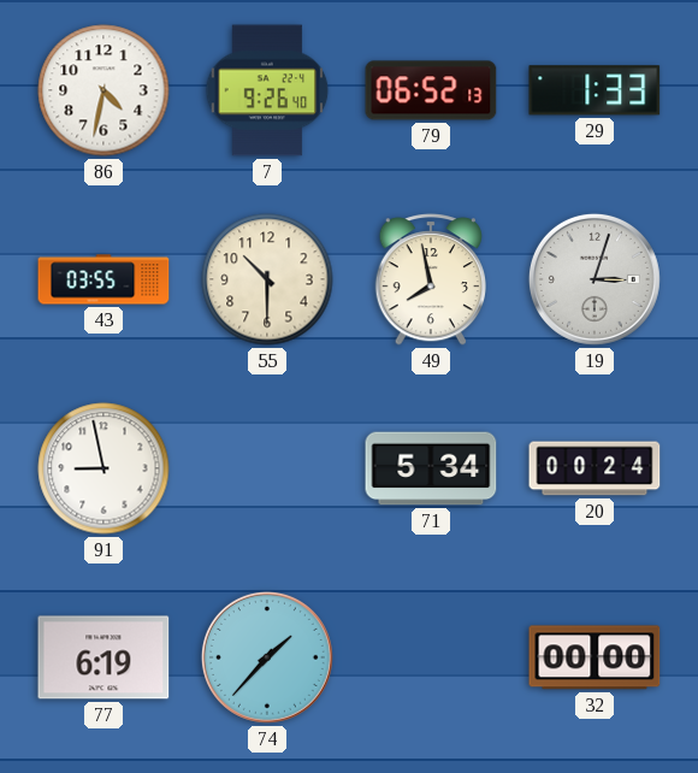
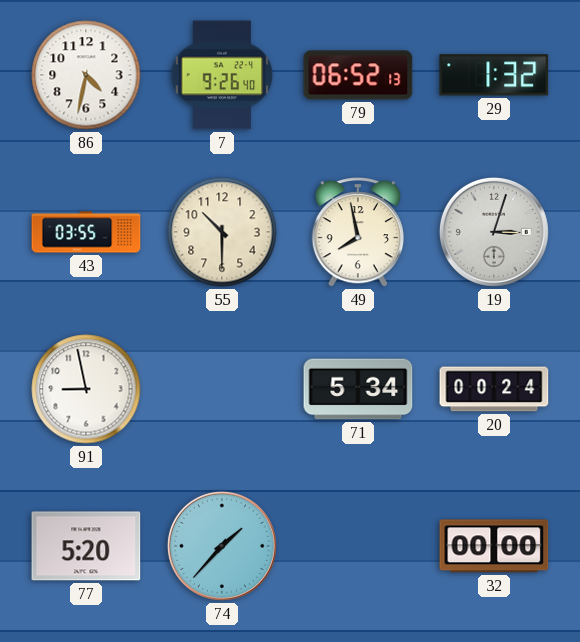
29: 1:33 -> 1:32 (494, 75)
77: 6:19 -> 5:20 (86, 546)
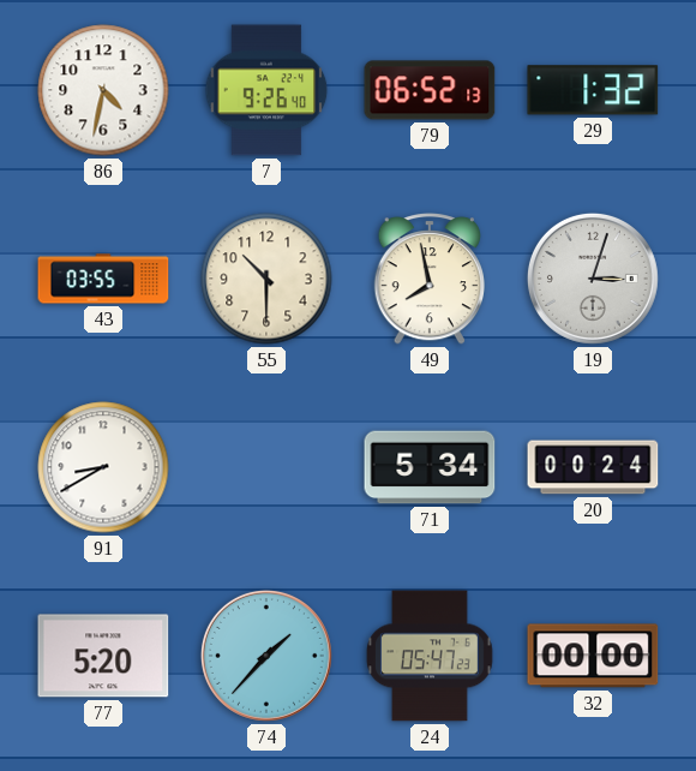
91: 8:58 -> 8:40 (103, 467)
24: none -> 05:47 (430, 656)
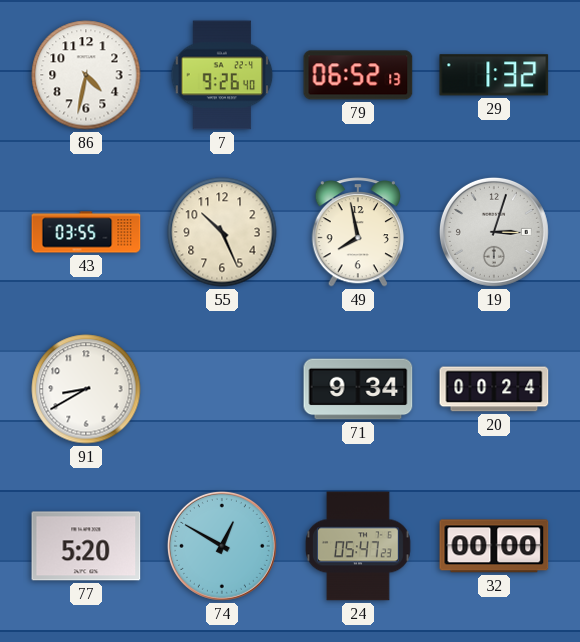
55: 10:30 -> 10:26 (222, 232)
71: 5:34 -> 9:34 (358, 389)
74: 1:37 -> 12:50 (222, 546)
